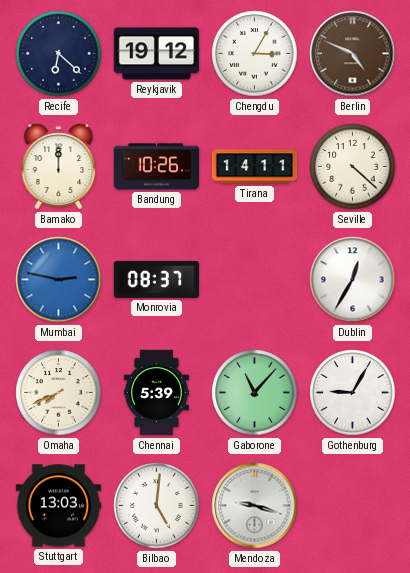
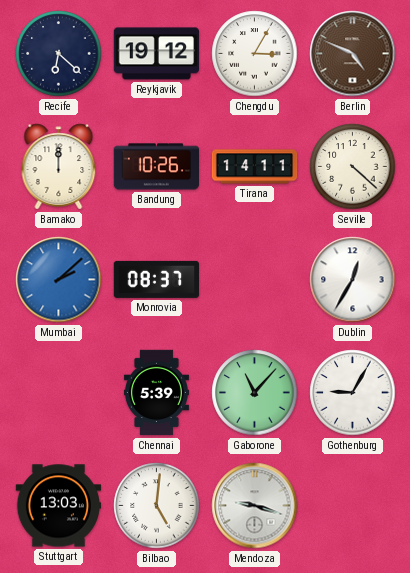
Mumbai: 2:47 -> 2:08 (59, 280)
Omaha: 7:41 -> none (59, 393)
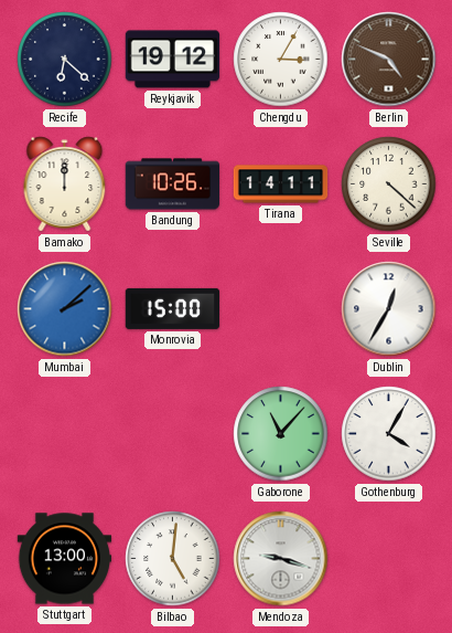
Monrovia: 08:37 -> 15:00 (173, 308)
Chennai: 5:39 -> none (156, 393)
Gothenburg: 9:05 -> 4:05 (389, 434)
Stuttgart: 13:03 -> 13:00 (65, 559)
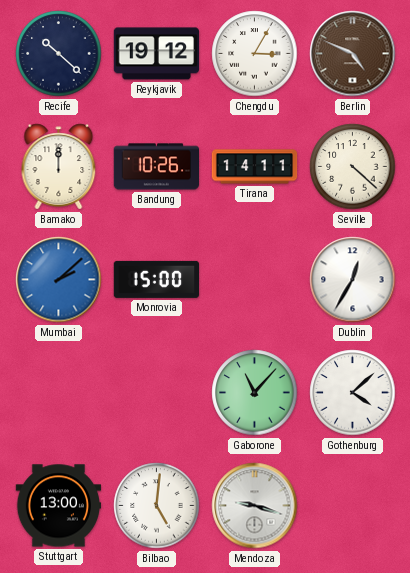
Recife: 6:22 -> 10:22 (59, 54)
Gothenburg: 4:05 -> 4:08 (353, 393)
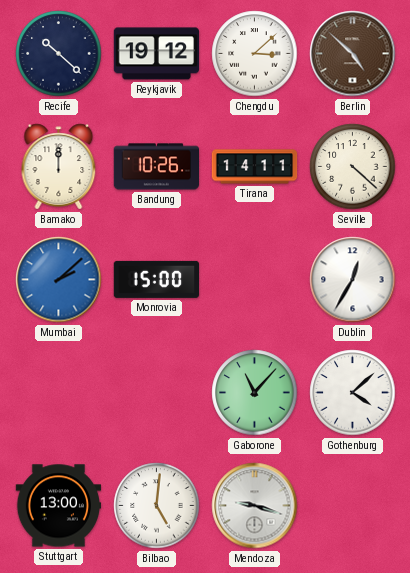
Chengdu: 3:05 -> 3:08 (255, 54)
Berlin: 4:49 -> 4:52 (353, 54)
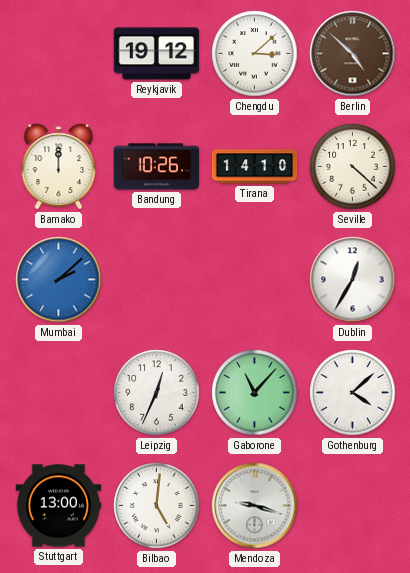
Recife: 10:22 -> none (59, 54)
Tirana: 14:11 -> 14:10 (255, 167)
Monrovia: 15:00 -> none (157, 279)
Leipzig: none -> 12:34 (157, 393)
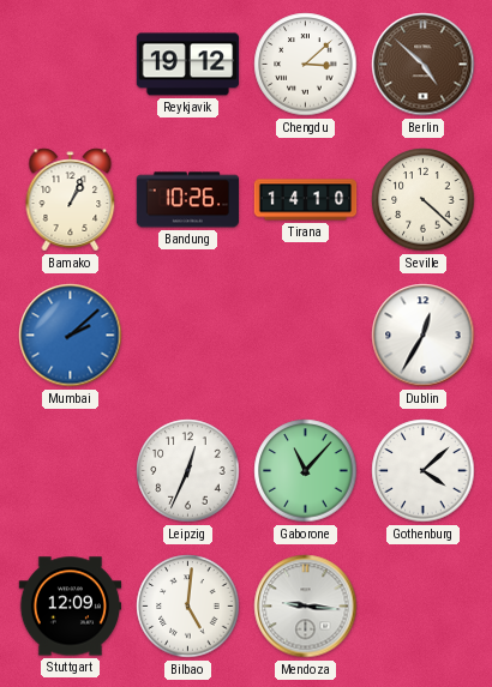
Bamako: 12:00 -> 1:04 (71, 200)
Stuttgart: 13:00 -> 12:09 (71, 607)
Mendoza: 9:18 -> 9:16 (306, 607)
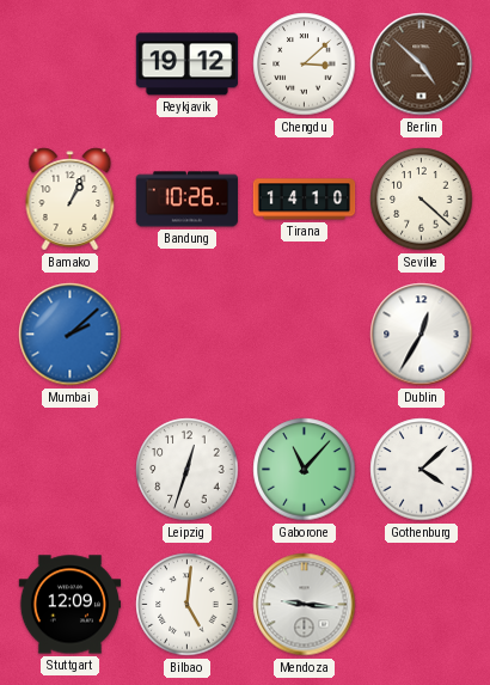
Leipzig: 12:34 -> 12:33 (188, 470)
